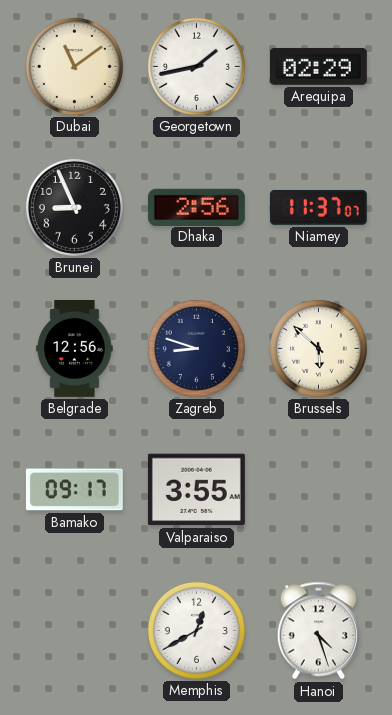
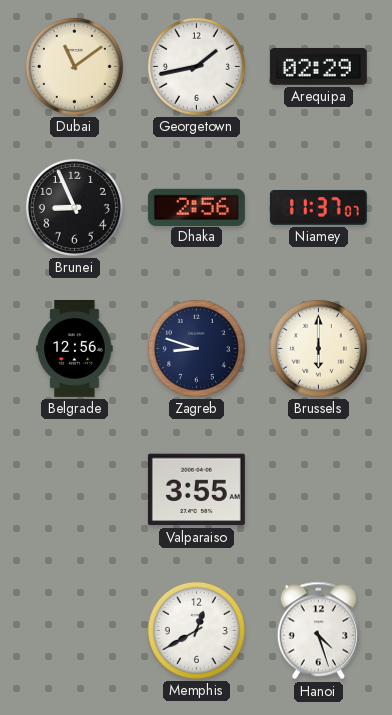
Brussels: 5:52 -> 6:00 (318, 348)
Bamako: 09:17 -> none (74, 490)
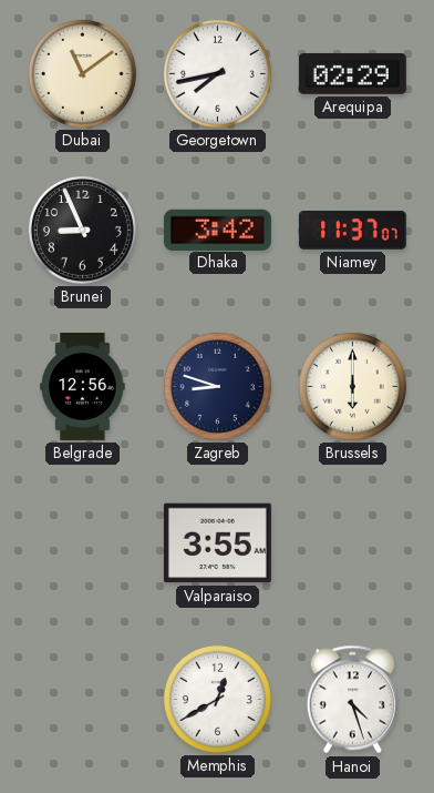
Georgetown: 1:43 -> 7:43 (217, 73)
Dhaka: 2:56 -> 3:42 (217, 230)
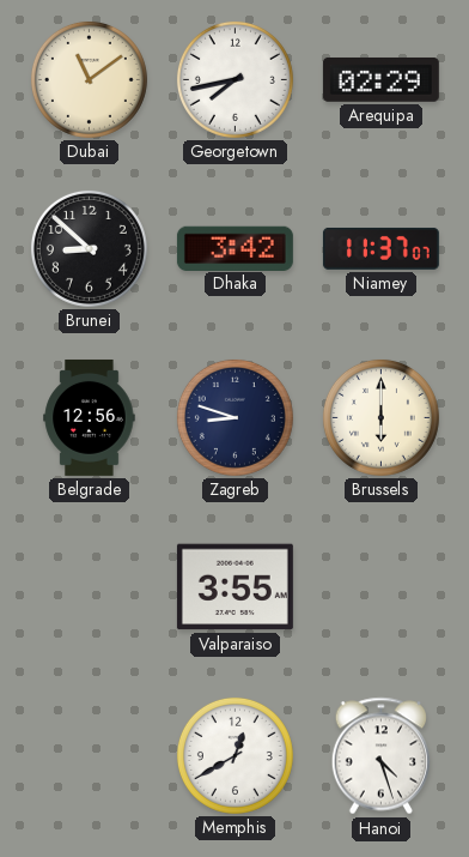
Brunei: 8:56 -> 8:52 (89, 248)
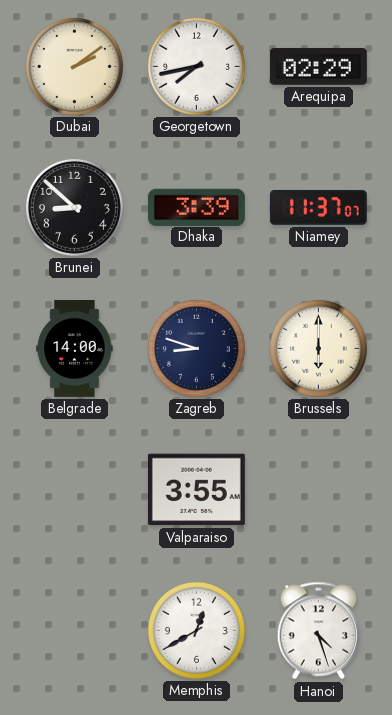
Dubai: 11:09 -> 2:09 (74, 66)
Dhaka: 3:42 -> 3:39 (196, 207)
Belgrade: 12:56 -> 14:00 (75, 348)
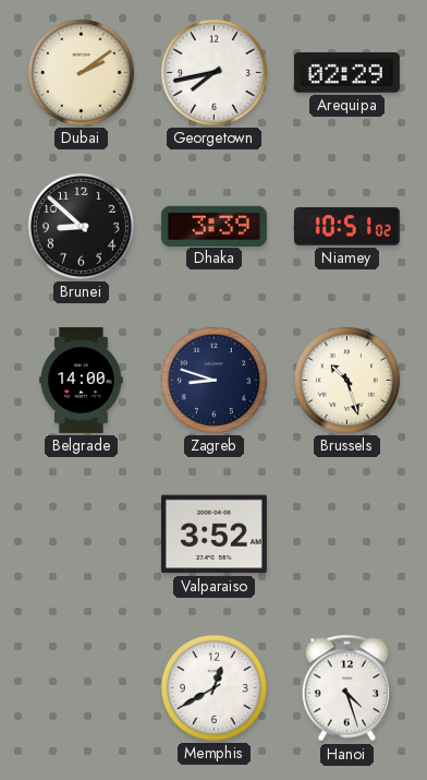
Niamey: 11:37 -> 10:51 (346, 226)
Brussels: 6:00 -> 10:27 (346, 380)
Valparaiso: 3:55 -> 3:52 (213, 535)
